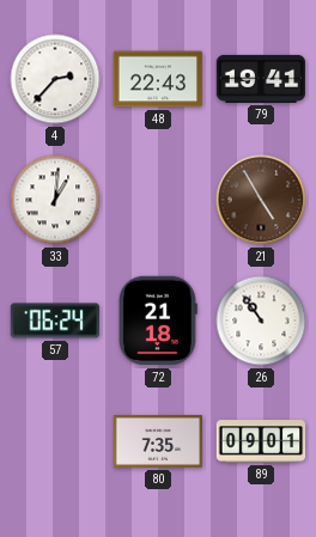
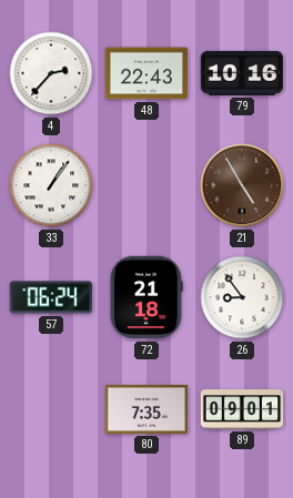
79: 19:41 -> 10:16 (242, 73)
33: 1:01 -> 1:06 (51, 185)
26: 10:54 -> 8:54 (242, 297)
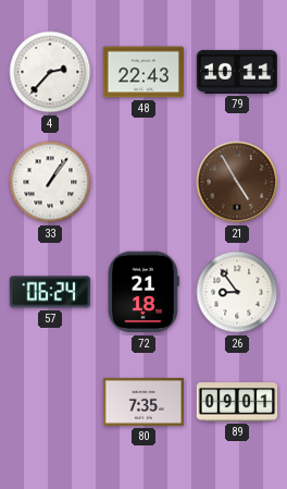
79: 10:16 -> 10:11 (237, 72)
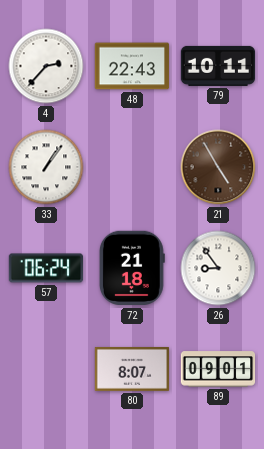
80: 7:35 -> 8:07 (132, 369)
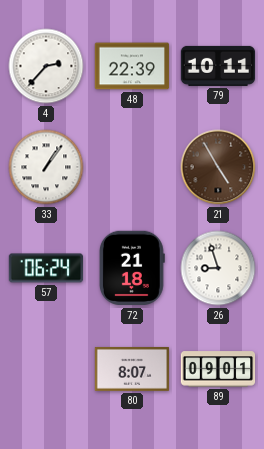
48: 22:43 -> 22:39 (132, 66)
26: 8:54 -> 8:57 (218, 268)
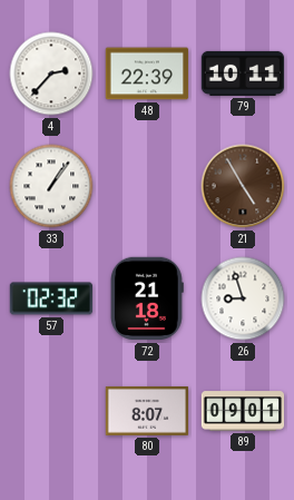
57: 06:24 -> 02:32 (51, 298)
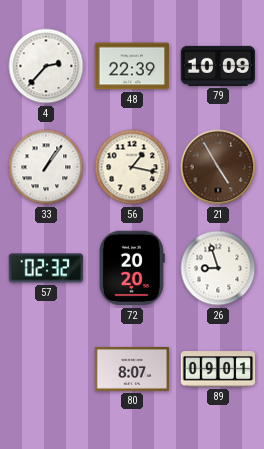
79: 10:11 -> 10:09 (218, 66)
56: none -> 1:17 (132, 167)
72: 21:18 -> 20:20 (132, 268)
